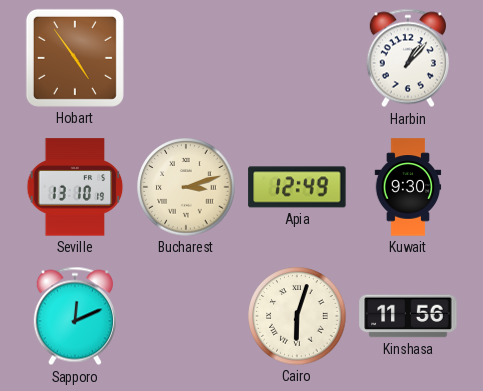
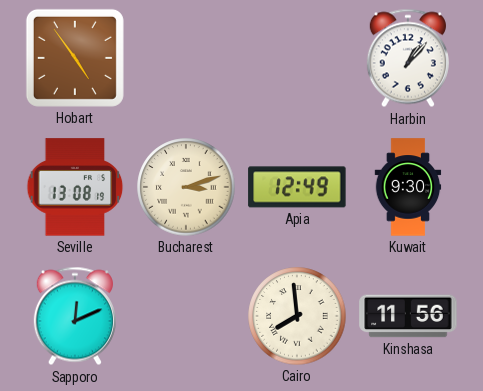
Seville: 13:10 -> 13:08 (75, 187)
Cairo: 6:03 -> 7:59 (297, 316)
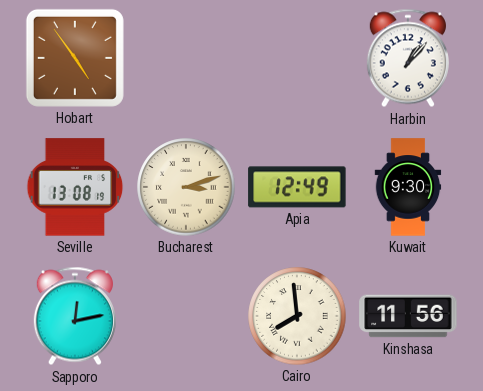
Sapporo: 12:11 -> 12:13 (75, 316)
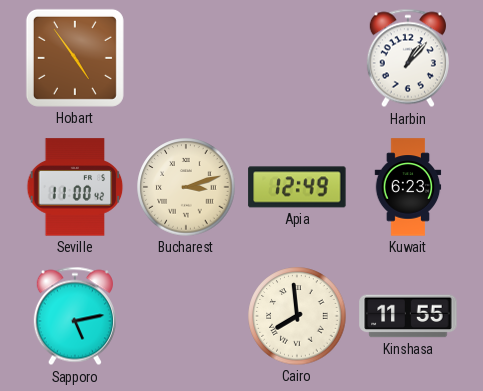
Seville: 13:08 -> 11:00 (75, 187)
Kuwait: 9:30 -> 6:23 (408, 187)
Sapporo: 12:13 -> 5:13 (75, 316)
Kinshasa: 11:56 -> 11:55 (408, 316)
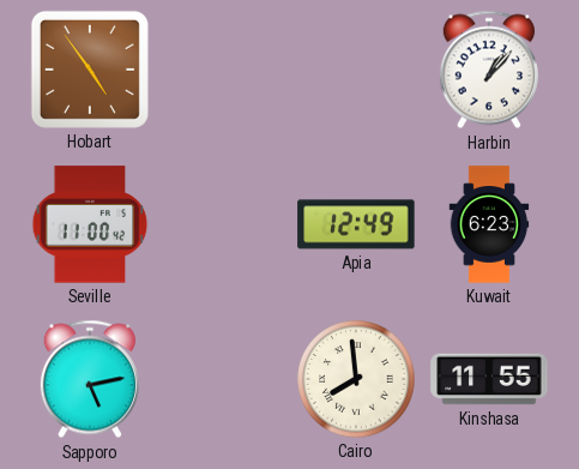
Bucharest: 3:12 -> none (186, 187)
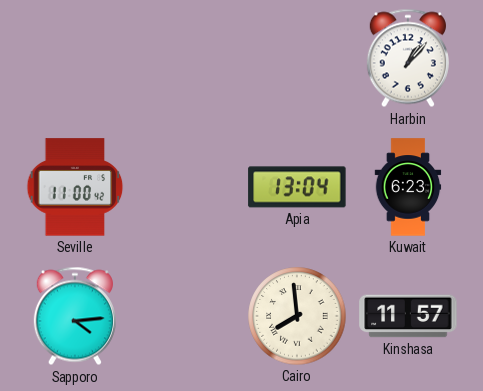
Hobart: 4:54 -> none (90, 70)
Apia: 12:49 -> 13:04 (297, 187)
Sapporo: 5:13 -> 4:14 (75, 316)
Kinshasa: 11:55 -> 11:57 (408, 316)
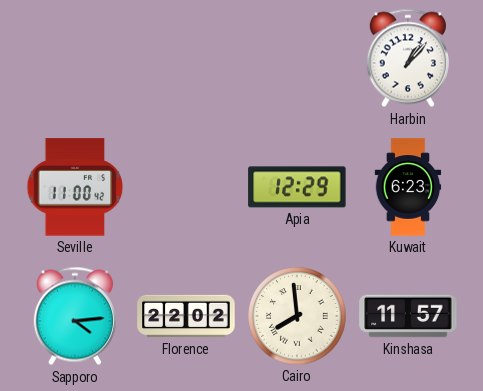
Apia: 13:04 -> 12:29 (297, 187)
Florence: none -> 22:02 (186, 316)
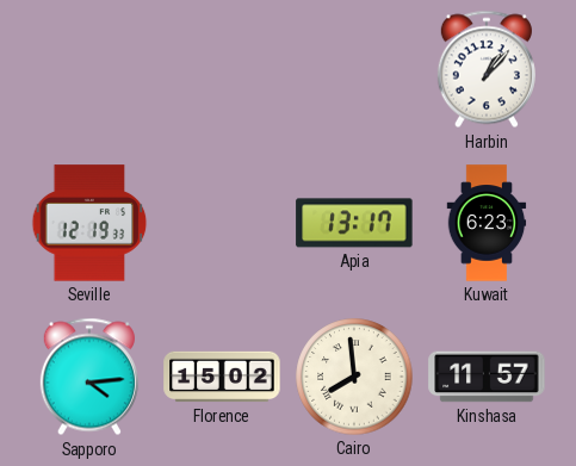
Seville: 11:00 -> 12:19 (89, 223)
Apia: 12:29 -> 13:17 (354, 223)
Florence: 22:02 -> 15:02 (222, 377)
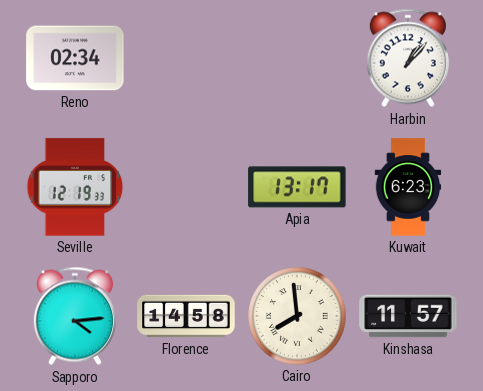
Reno: none -> 02:34 (75, 58)
Florence: 15:02 -> 14:58 (186, 316)
